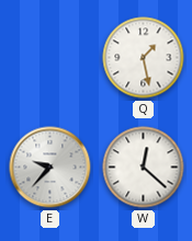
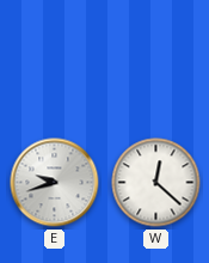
Q: 1:28 -> none (144, 58)
E: 9:37 -> 9:42 (55, 183)
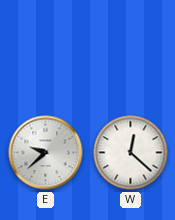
E: 9:42 -> 9:38 (46, 153)
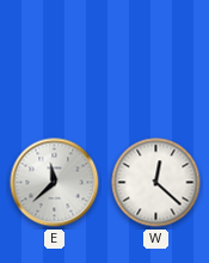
E: 9:38 -> 11:38 (55, 183)
